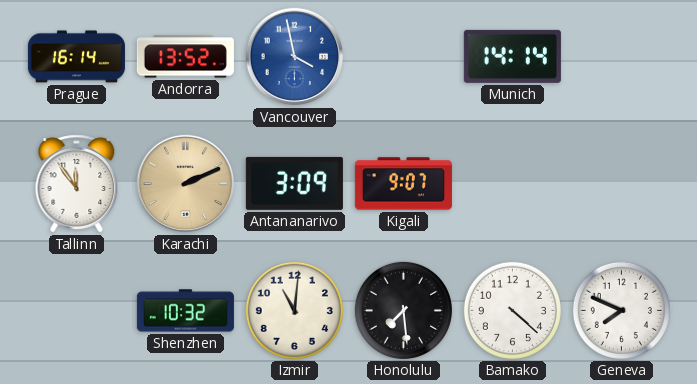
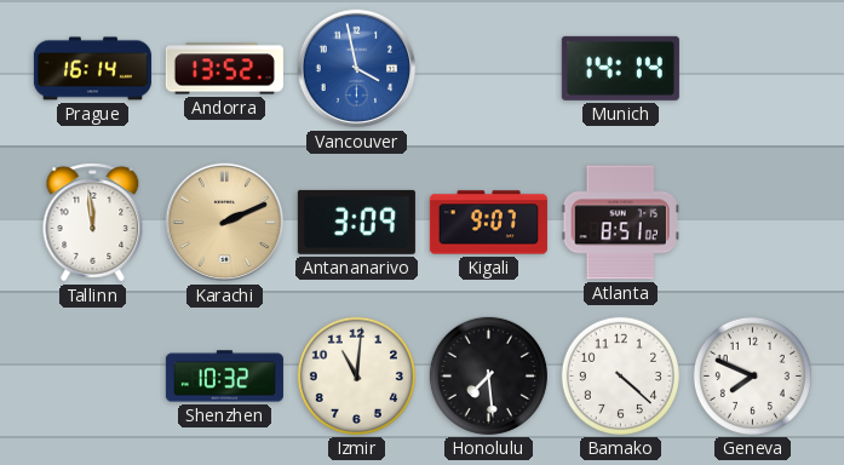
Tallinn: 11:54 -> 11:59 (93, 223)
Atlanta: none -> 8:51 (620, 223)
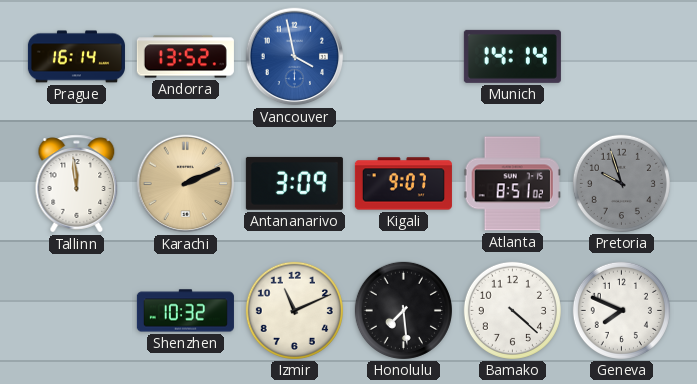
Pretoria: none -> 9:57 (621, 183)
Izmir: 11:01 -> 11:11 (294, 310)
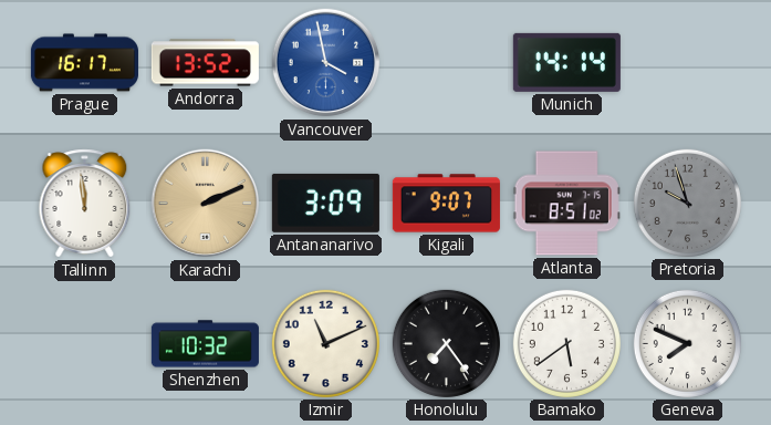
Prague: 16:14 -> 16:17 (84, 63)
Honolulu: 7:29 -> 7:24 (446, 343)
Bamako: 4:22 -> 5:39 (566, 343)
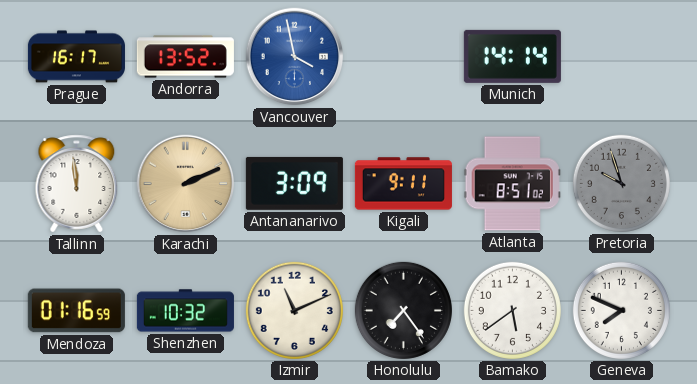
Kigali: 9:07 -> 9:11 (403, 184)
Mendoza: none -> 01:16 (76, 311)
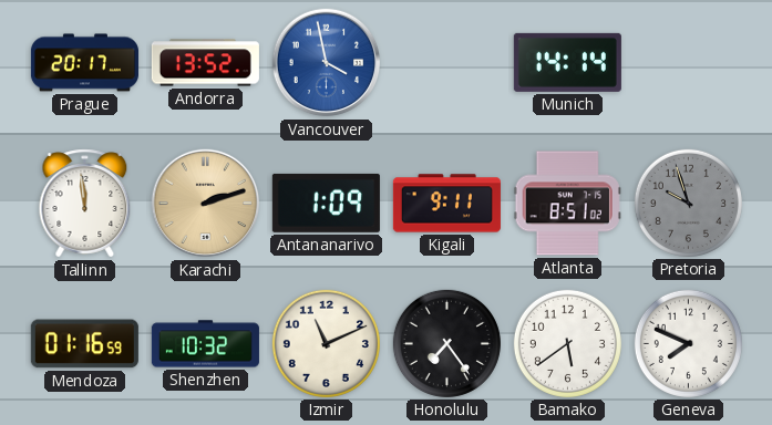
Prague: 16:17 -> 20:17 (84, 63)
Karachi: 2:11 -> 2:12 (206, 204)
Antananarivo: 3:09 -> 1:09 (326, 203)
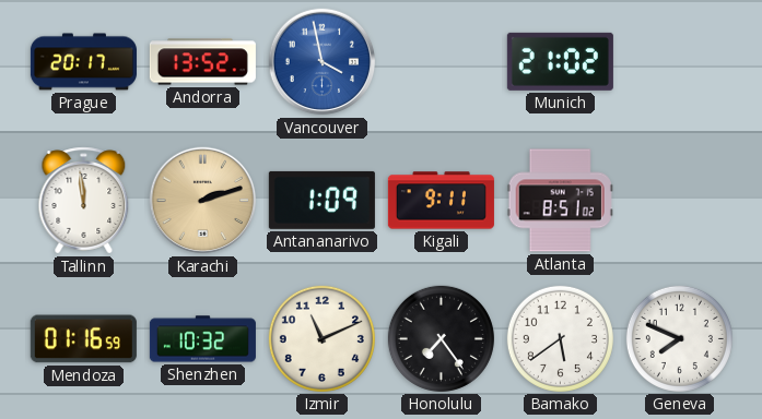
Munich: 14:14 -> 21:02 (560, 61)
Pretoria: 9:57 -> none (688, 203)
